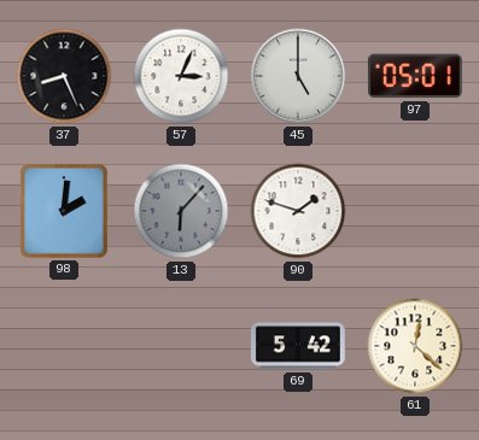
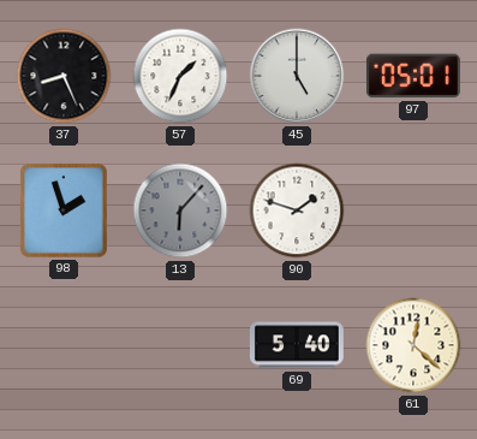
57: 3:04 -> 1:34 (180, 76)
98: 2:01 -> 1:57 (64, 210)
69: 5:42 -> 5:40 (297, 345)
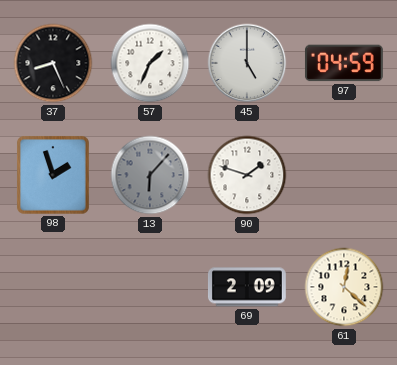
97: 05:01 -> 04:59 (344, 63)
69: 5:40 -> 2:09 (247, 287)
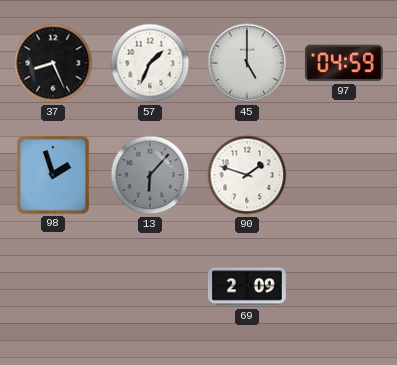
61: 12:22 -> none (344, 287)
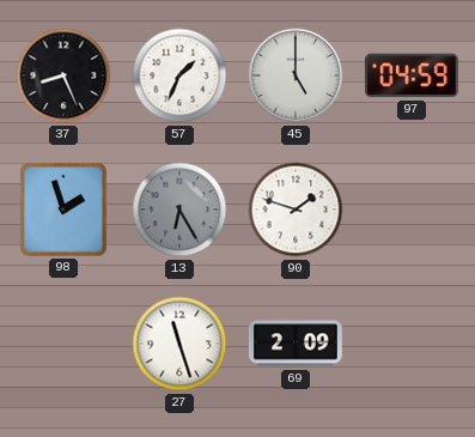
13: 6:07 -> 6:25 (179, 210)
27: none -> 11:27 (179, 344)
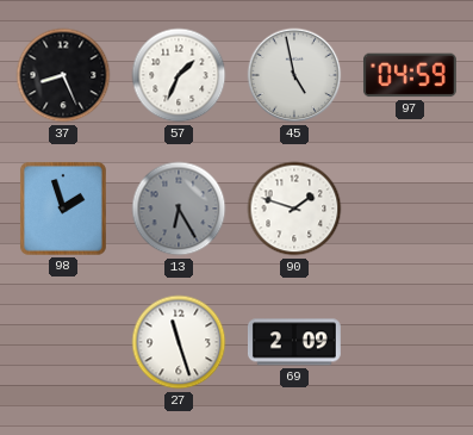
45: 5:00 -> 4:58 (294, 75)
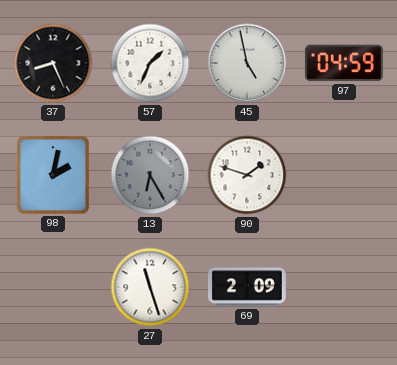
98: 1:57 -> 2:02 (53, 175)
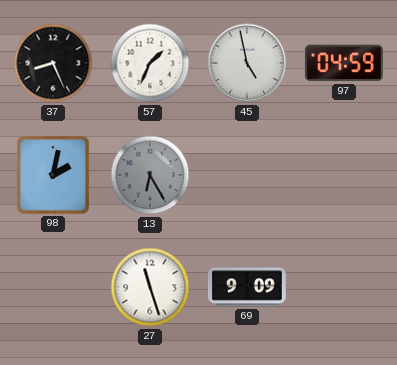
90: 1:48 -> none (247, 175)
69: 2:09 -> 9:09 (247, 287)
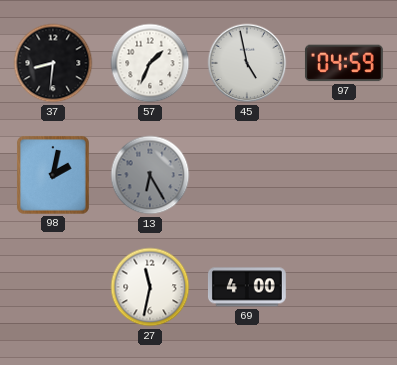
37: 8:26 -> 8:31 (53, 63)
27: 11:27 -> 11:32 (150, 287)
69: 9:09 -> 4:00 (247, 287)
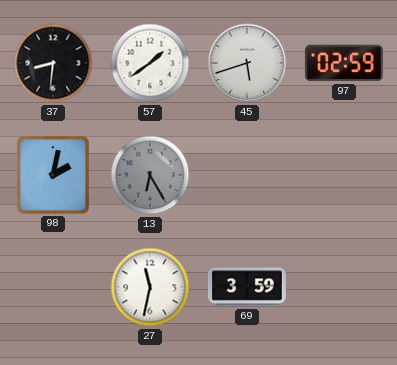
57: 1:34 -> 1:39 (150, 63)
45: 4:58 -> 5:42 (247, 63)
97: 04:59 -> 02:59 (344, 63)
69: 4:00 -> 3:59 (247, 287)
